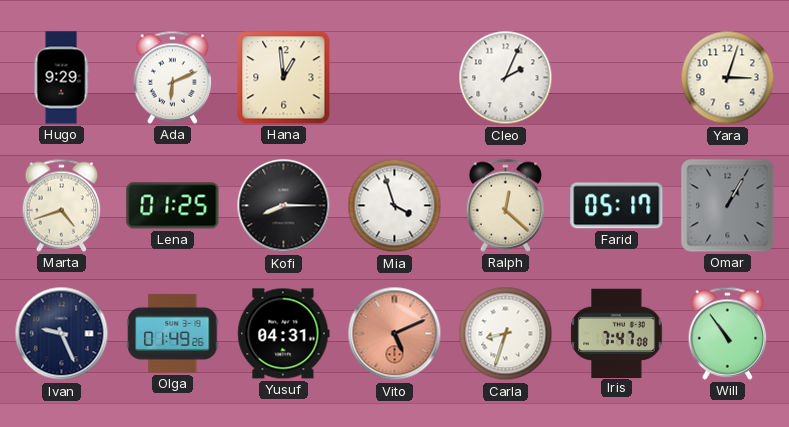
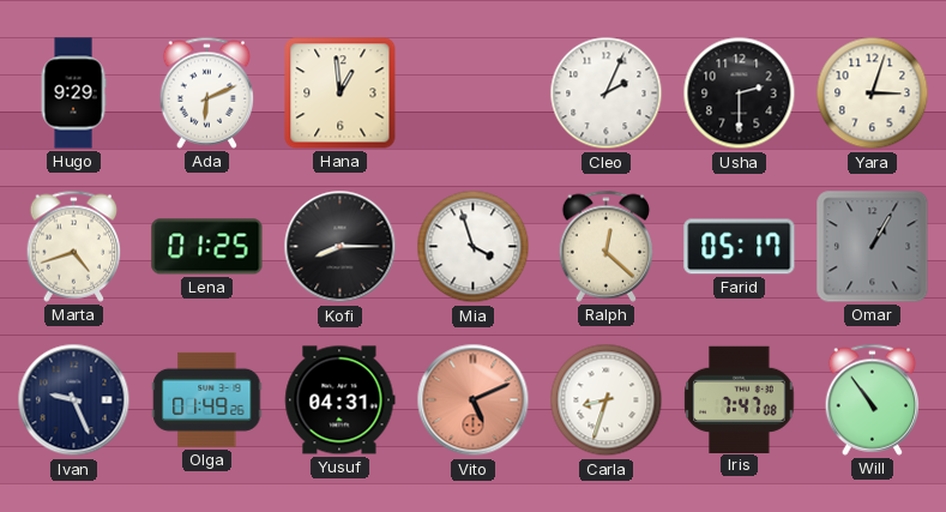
Usha: none -> 2:30 (740, 94)
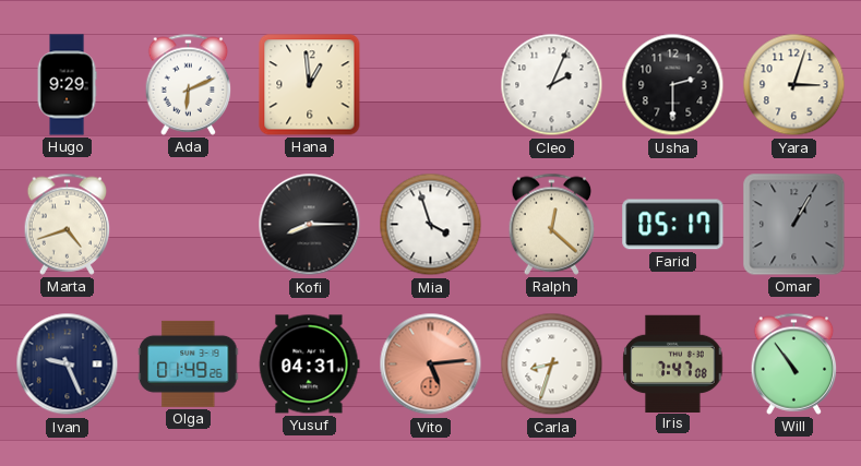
Lena: 01:25 -> none (207, 247)
Vito: 5:11 -> 5:14 (431, 365)
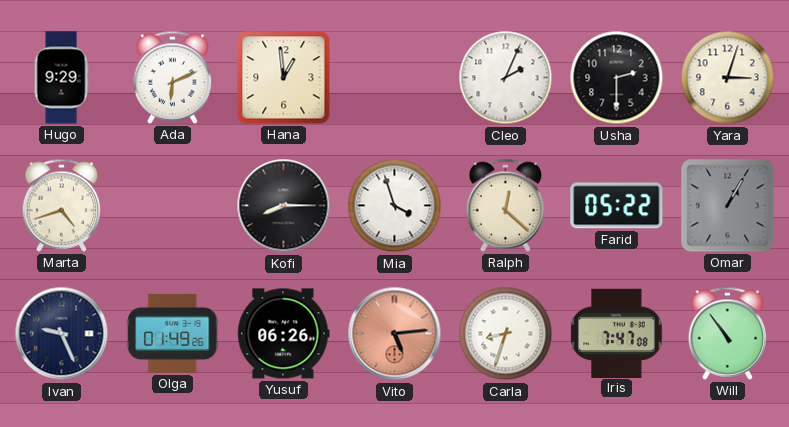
Farid: 05:17 -> 05:22 (617, 206)
Yusuf: 04:31 -> 06:26 (284, 334)
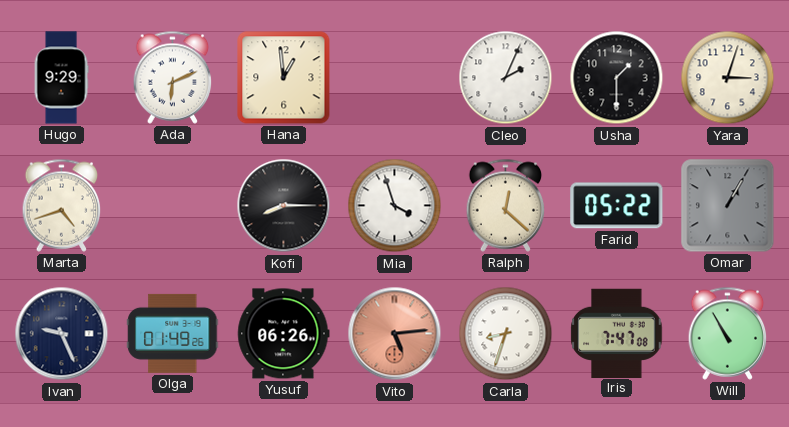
Usha: 2:30 -> 1:30 (617, 78)
Will: 10:54 -> 10:55 (728, 333)
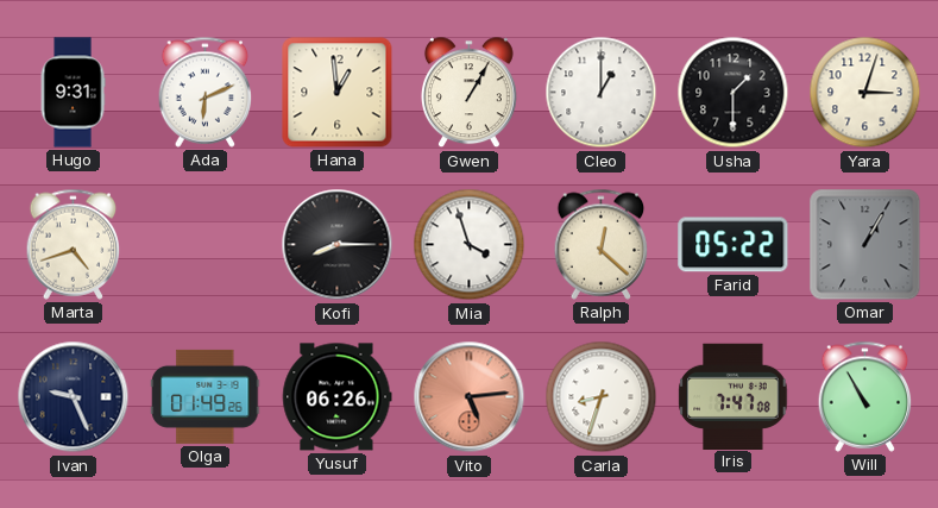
Hugo: 9:29 -> 9:31 (73, 93)
Gwen: none -> 1:05 (468, 93)
Cleo: 2:04 -> 1:00 (602, 93)
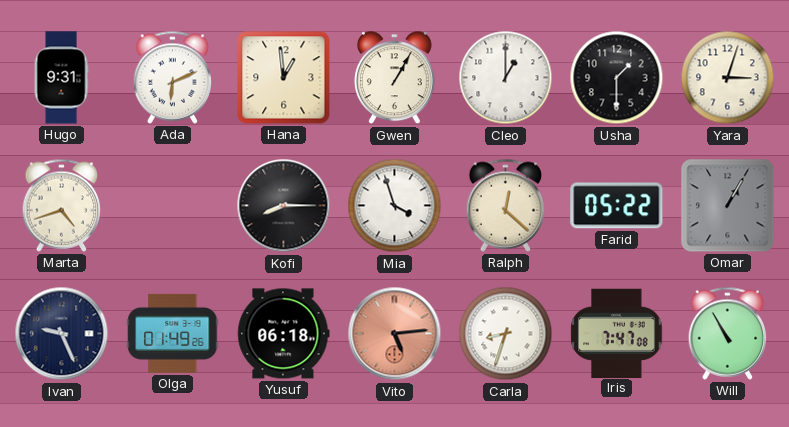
Yusuf: 06:26 -> 06:18 (284, 334)
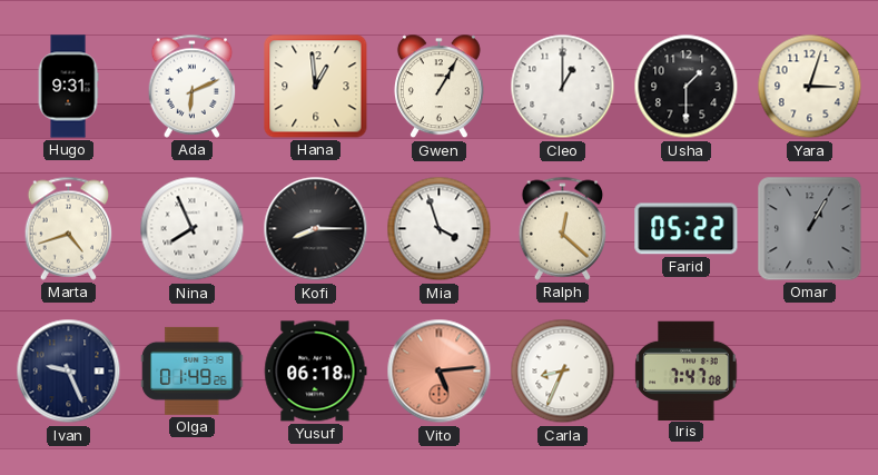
Nina: none -> 7:56 (193, 229)
Carla: 8:33 -> 8:34 (563, 372)
Will: 10:55 -> none (728, 333)
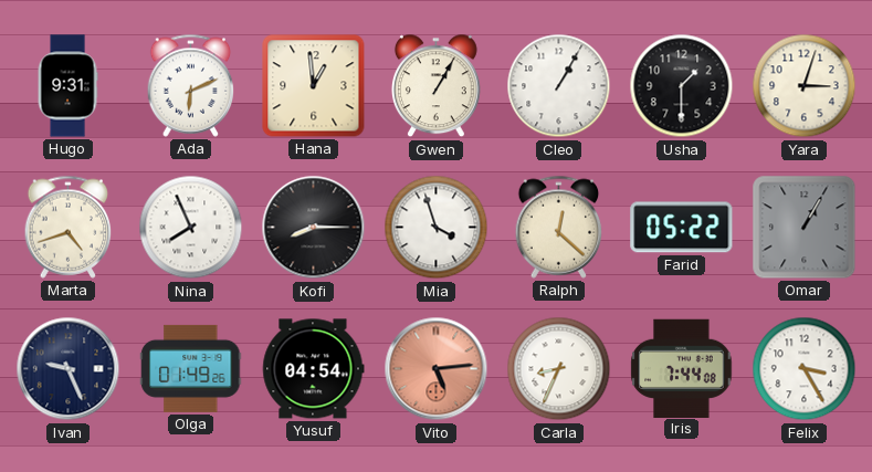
Cleo: 1:00 -> 1:05 (559, 86)
Yusuf: 06:18 -> 04:54 (314, 369)
Iris: 7:47 -> 7:44 (682, 368)
Felix: none -> 3:25 (805, 369)
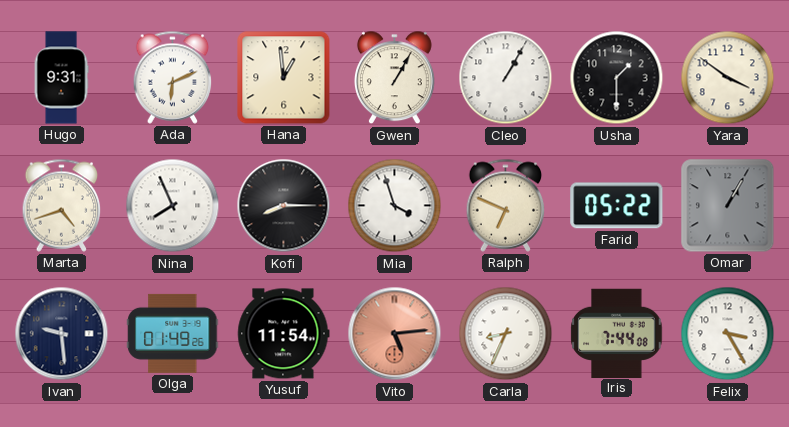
Yara: 3:03 -> 3:51 (728, 78)
Ralph: 12:22 -> 6:49 (506, 205)
Ivan: 9:26 -> 9:29 (62, 334)
Yusuf: 04:54 -> 11:54 (284, 334)
